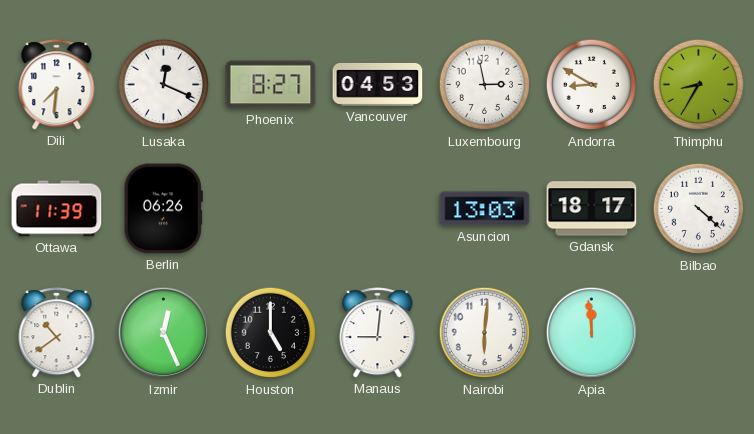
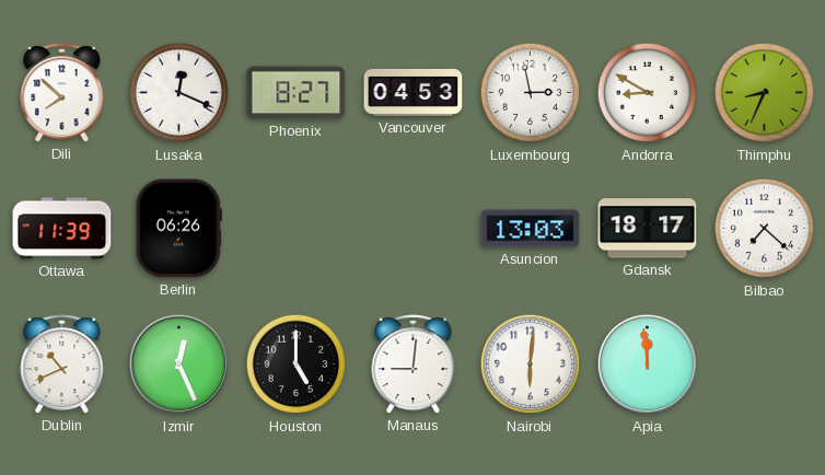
Dili: 7:31 -> 7:52 (62, 93)
Thimphu: 8:35 -> 8:34 (765, 93)
Bilbao: 4:22 -> 7:22 (765, 229)
Dublin: 10:39 -> 10:41 (62, 364)
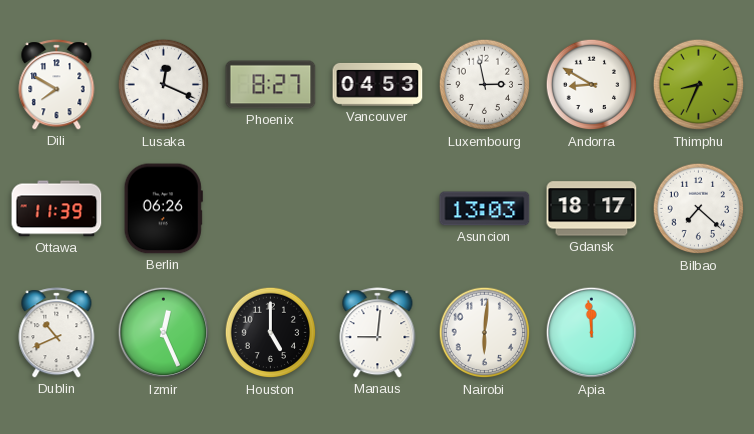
Dili: 7:52 -> 7:50 (57, 85)
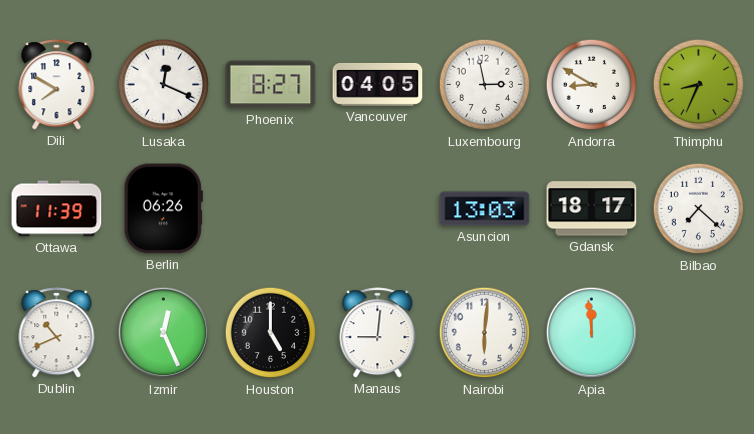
Vancouver: 04:53 -> 04:05 (378, 84)
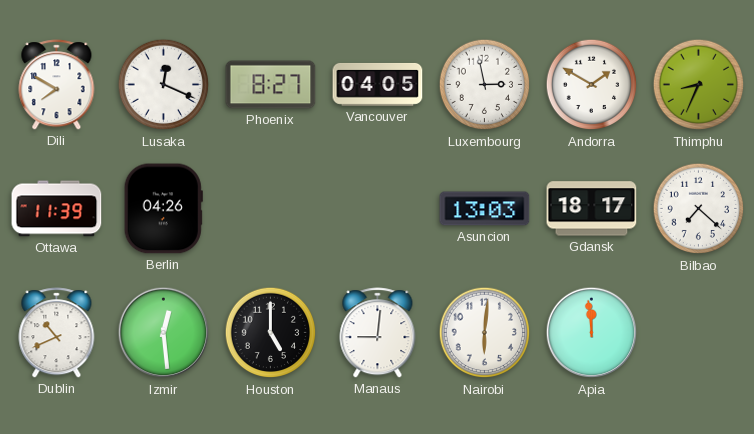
Andorra: 8:50 -> 1:50 (592, 85)
Berlin: 06:26 -> 04:26 (163, 209)
Izmir: 12:26 -> 12:29 (164, 333)
